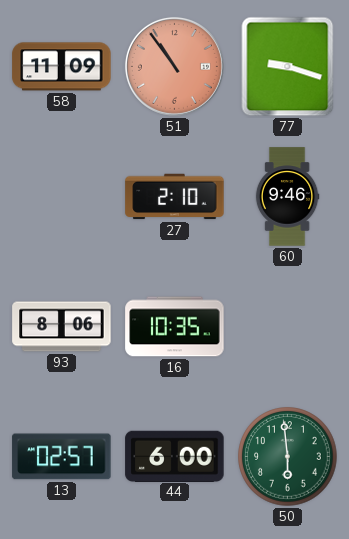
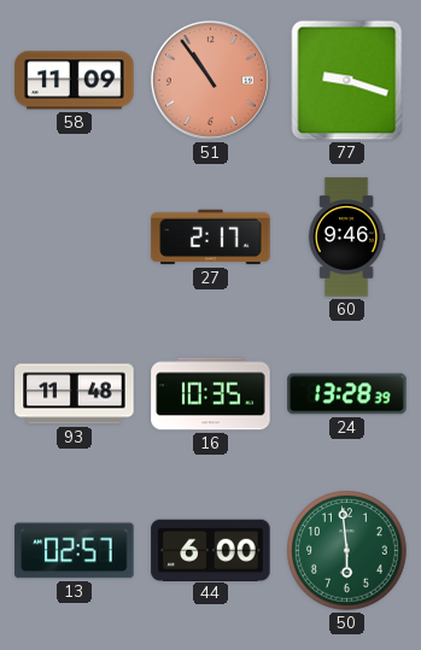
27: 2:10 -> 2:17 (211, 238)
93: 8:06 -> 11:48 (75, 394)
24: none -> 13:28 (347, 394)
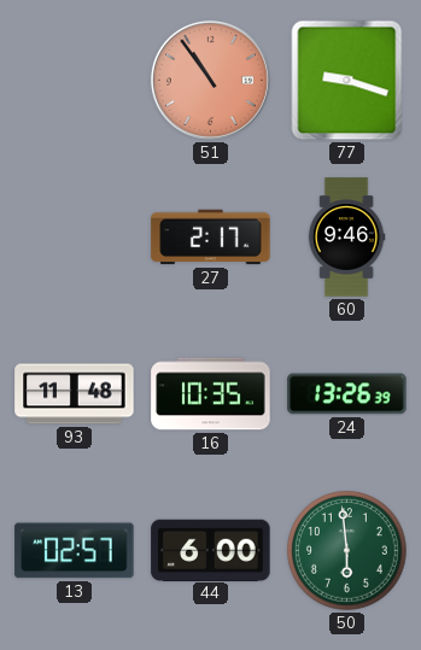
58: 11:09 -> none (75, 81)
24: 13:28 -> 13:26 (347, 394)
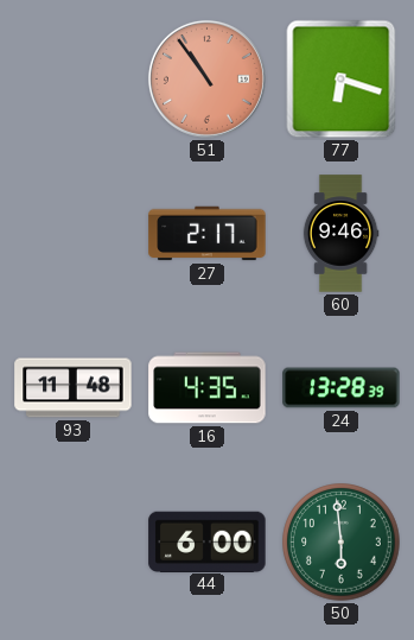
77: 9:18 -> 6:18 (342, 80)
16: 10:35 -> 4:35 (208, 388)
24: 13:26 -> 13:28 (342, 388)
13: 02:57 -> none (75, 551)
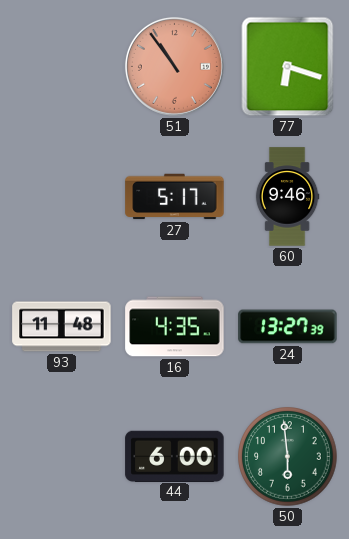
27: 2:17 -> 5:17 (175, 197)
24: 13:28 -> 13:27 (288, 327)
